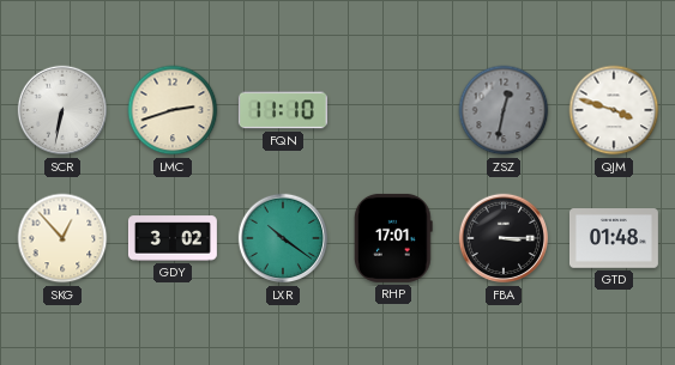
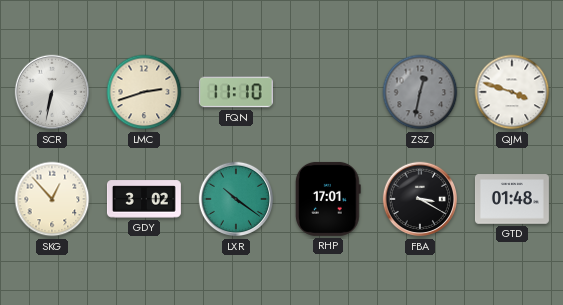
FBA: 3:15 -> 3:20 (420, 199)
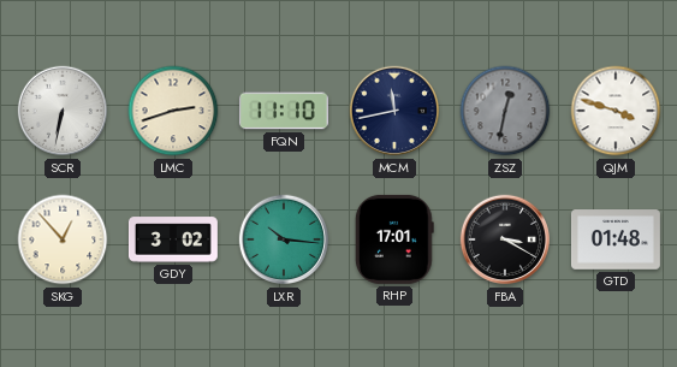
MCM: none -> 11:43 (394, 111)
LXR: 10:21 -> 10:16 (284, 239)
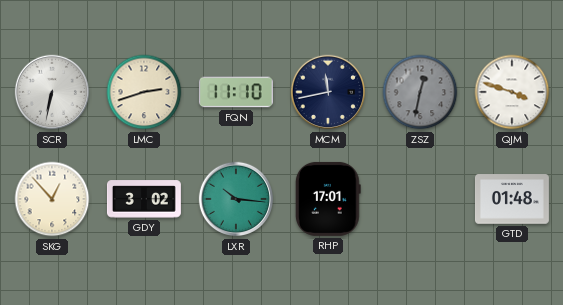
FBA: 3:20 -> none (505, 239)
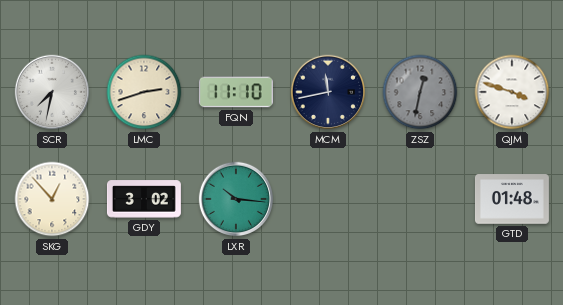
SCR: 6:32 -> 7:32 (52, 92)
RHP: 17:01 -> none (328, 199)
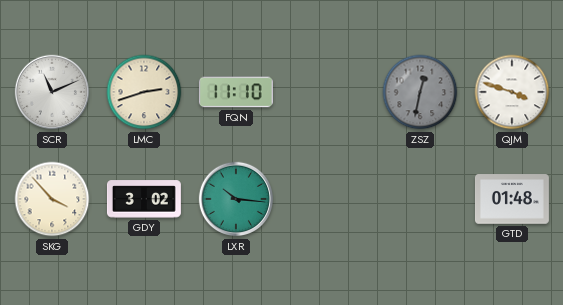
SCR: 7:32 -> 11:11 (52, 92)
MCM: 11:43 -> none (328, 92)
SKG: 12:53 -> 3:53 (52, 199)
